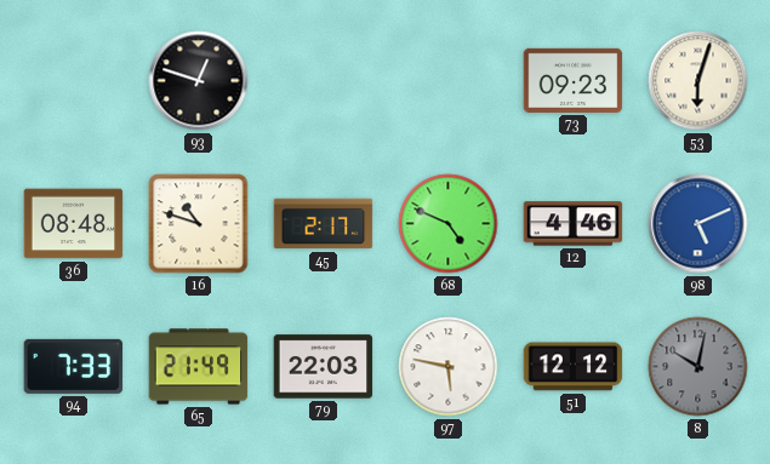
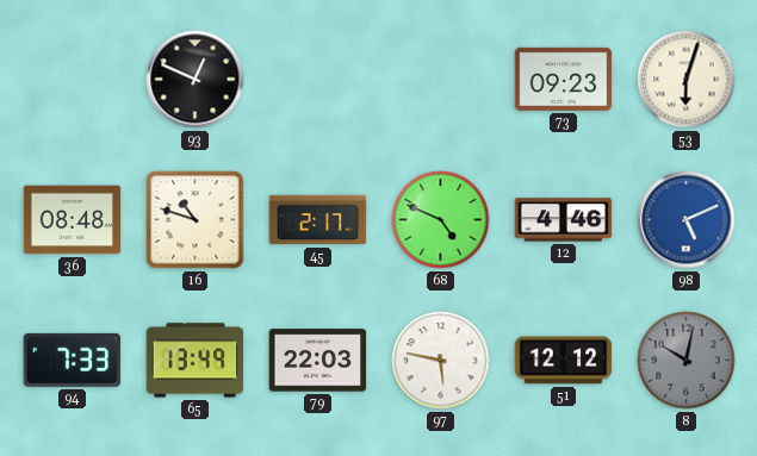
93: 12:48 -> 12:49 (196, 80)
65: 21:49 -> 13:49 (196, 361)
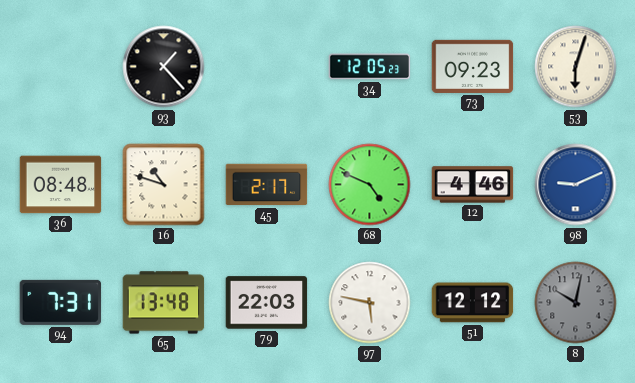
93: 12:49 -> 1:23 (164, 67)
34: none -> 12:05 (370, 67)
98: 5:11 -> 9:11 (576, 185)
94: 7:33 -> 7:31 (61, 302)
65: 13:49 -> 13:48 (164, 303)
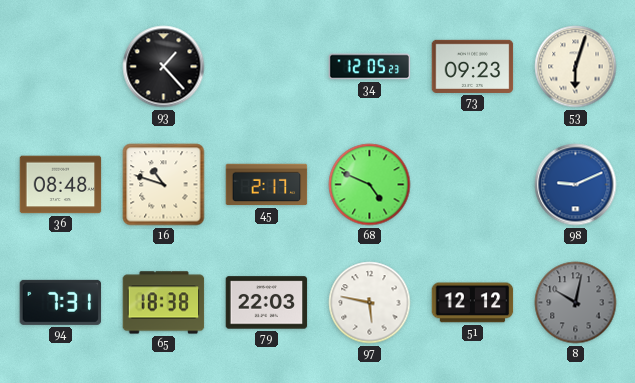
12: 4:46 -> none (473, 185)
65: 13:48 -> 18:38 (164, 303)
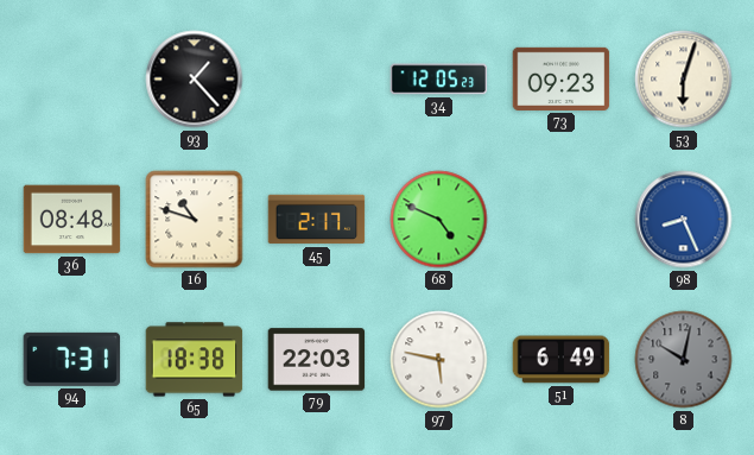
98: 9:11 -> 8:26 (684, 220)
51: 12:12 -> 6:49 (562, 360)
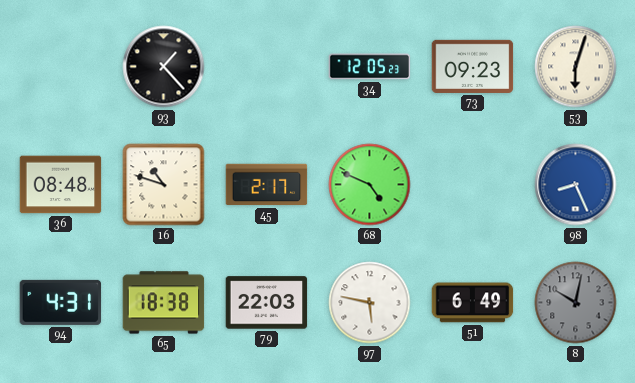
94: 7:31 -> 4:31 (61, 302)
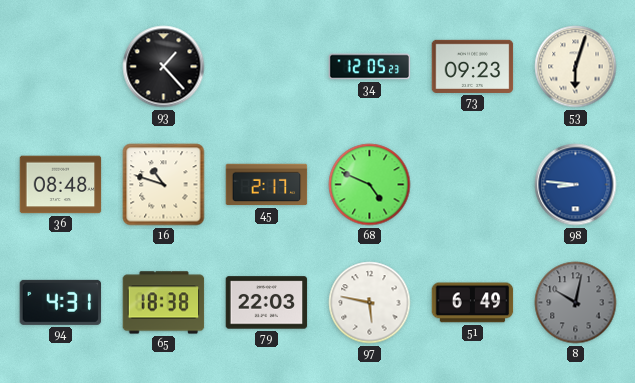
98: 8:26 -> 8:46 (576, 185)
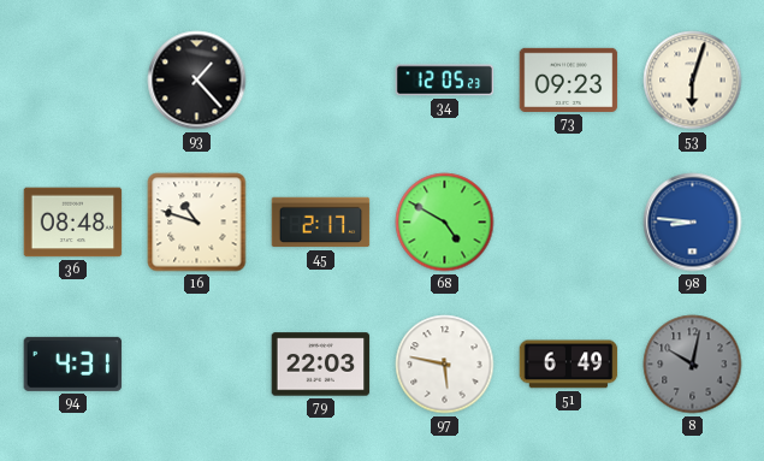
68: 4:49 -> 4:50 (445, 223)
65: 18:38 -> none (164, 303)
